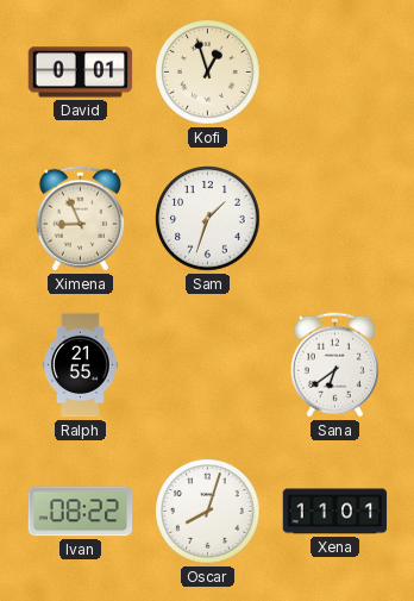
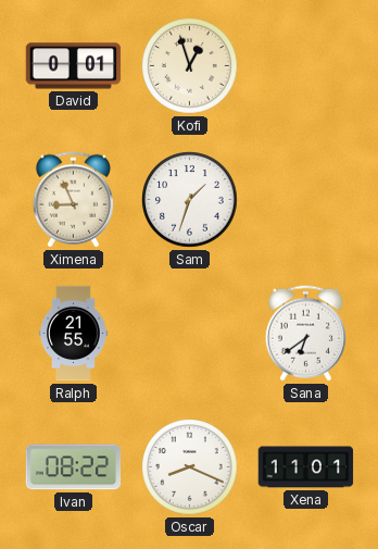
Oscar: 8:03 -> 8:19 (190, 467)
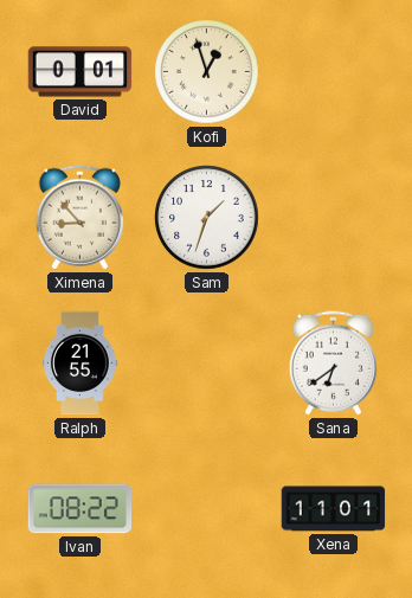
Ximena: 8:56 -> 8:53 (79, 218)
Oscar: 8:19 -> none (190, 467)
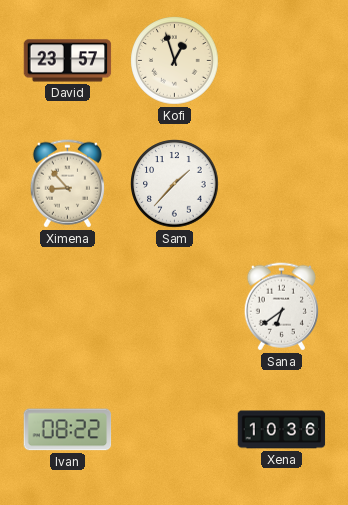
David: 0:01 -> 23:57 (68, 61)
Sam: 1:33 -> 1:37 (175, 184)
Ralph: 21:55 -> none (81, 364)
Xena: 11:01 -> 10:36 (282, 430)
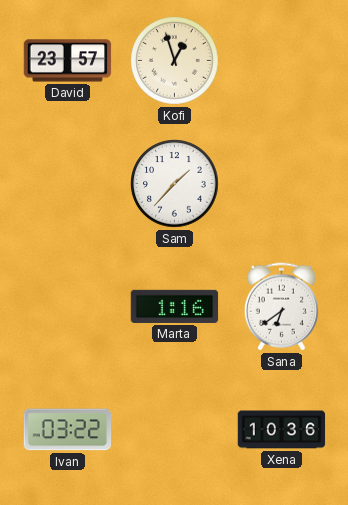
Ximena: 8:53 -> none (67, 184)
Marta: none -> 1:16 (175, 306)
Ivan: 08:22 -> 03:22 (68, 430)
